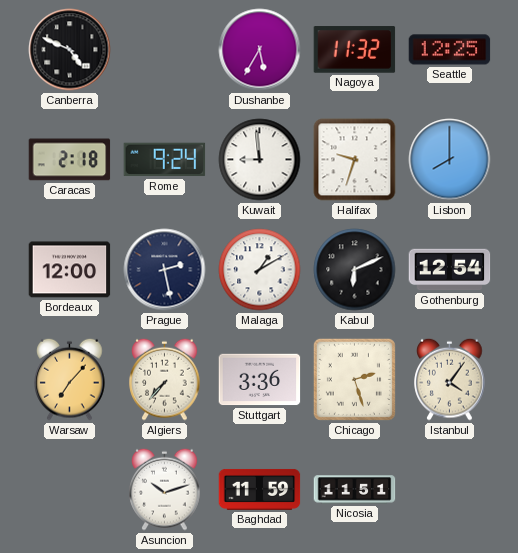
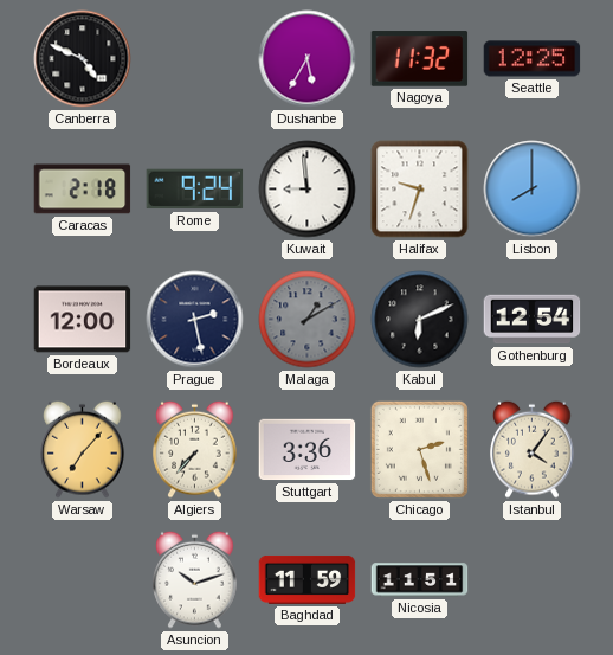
Malaga dial: white -> grey (308, 320)
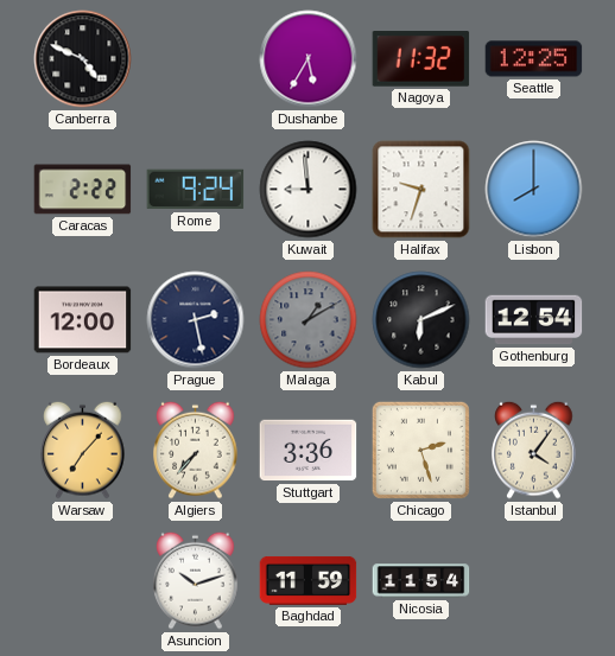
Caracas: 2:18 -> 2:22 (83, 190)
Nicosia: 11:51 -> 11:54 (421, 581)
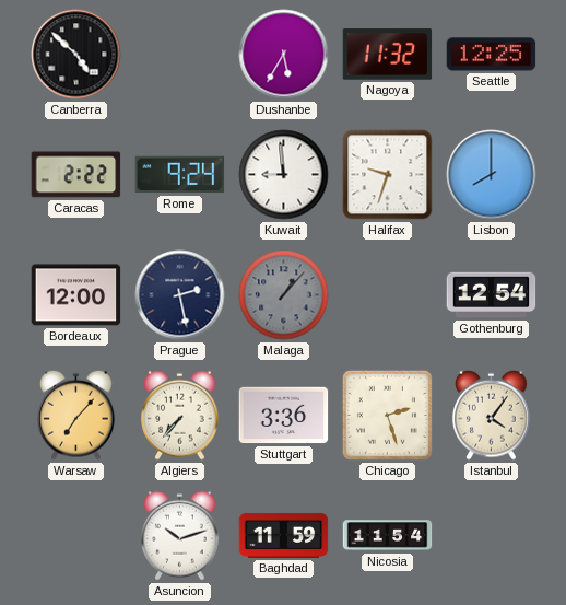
Canberra: 4:49 -> 4:52 (76, 55)
Malaga: 1:10 -> 1:07 (284, 295)
Kabul: 6:11 -> none (421, 320)
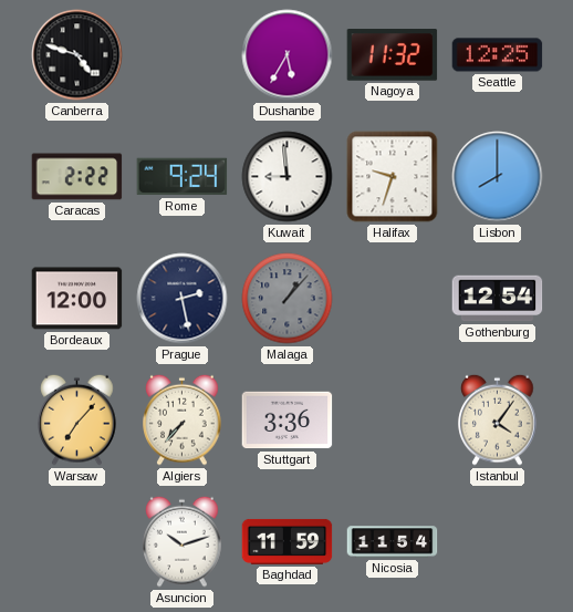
Canberra: 4:52 -> 4:48 (77, 55)
Chicago: 2:27 -> none (387, 415)
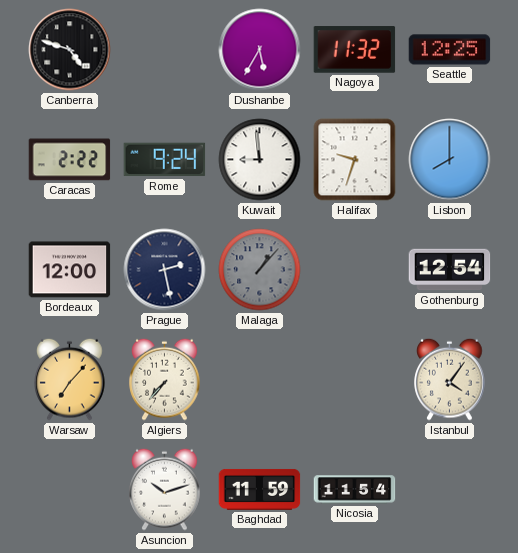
Stuttgart: 3:36 -> none (288, 421)
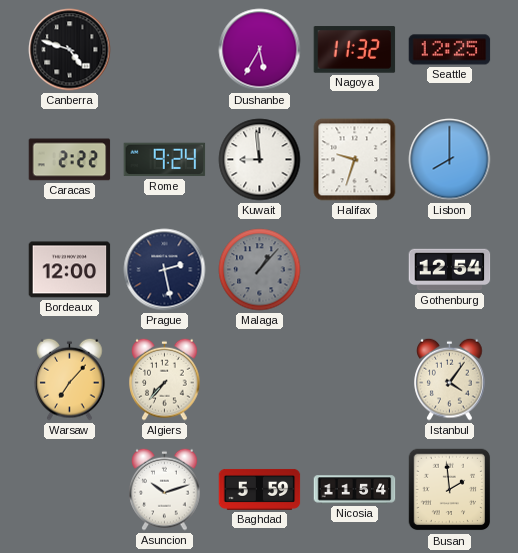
Baghdad: 11:59 -> 5:59 (260, 489)
Busan: none -> 1:59 (450, 490)
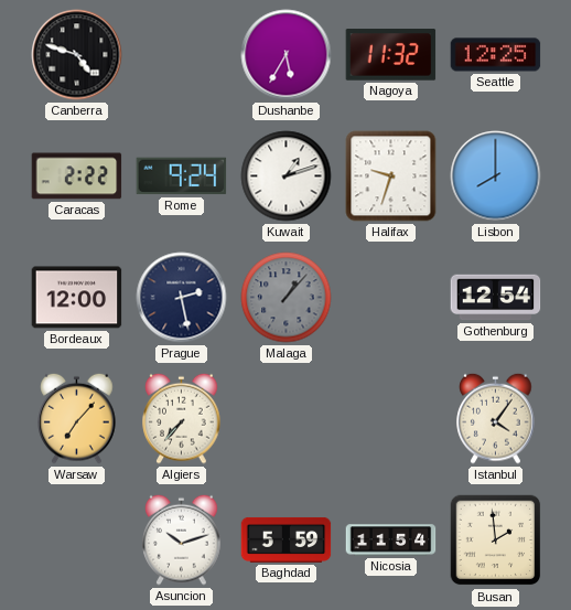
Kuwait: 8:59 -> 1:12 (287, 176)
